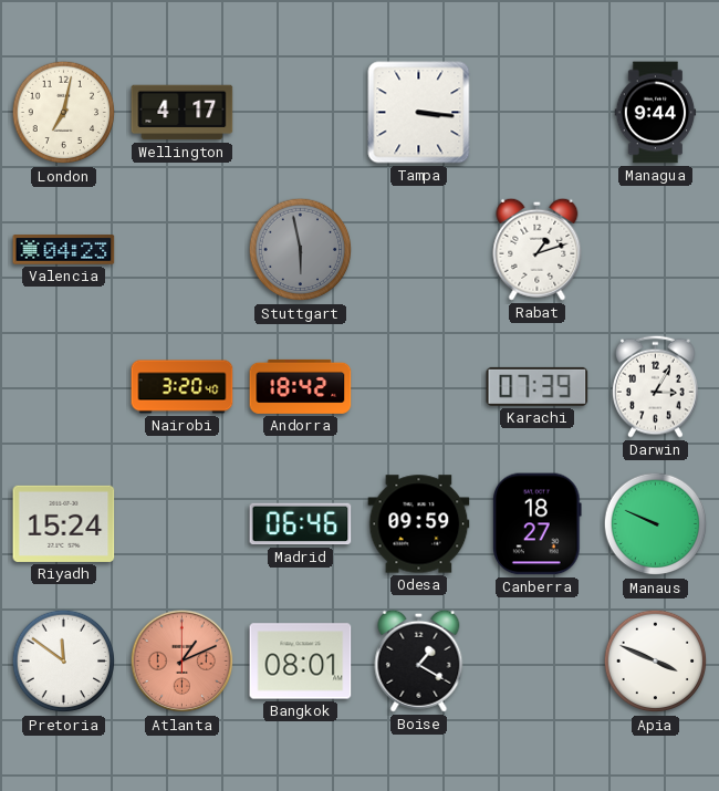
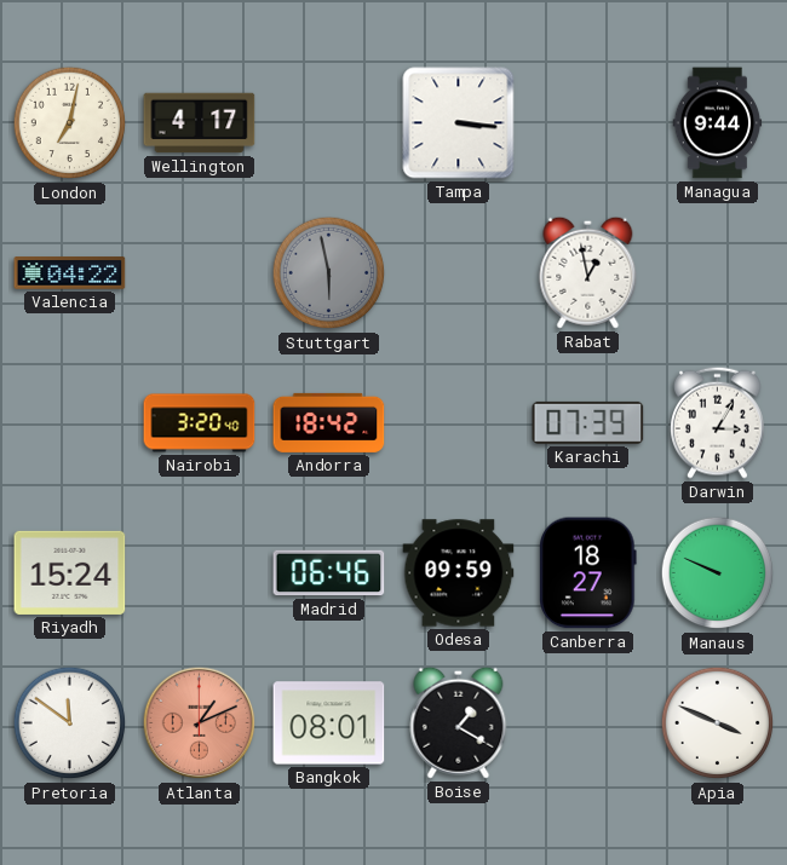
Valencia: 04:23 -> 04:22 (70, 273)
Rabat: 1:12 -> 12:58 (588, 272)
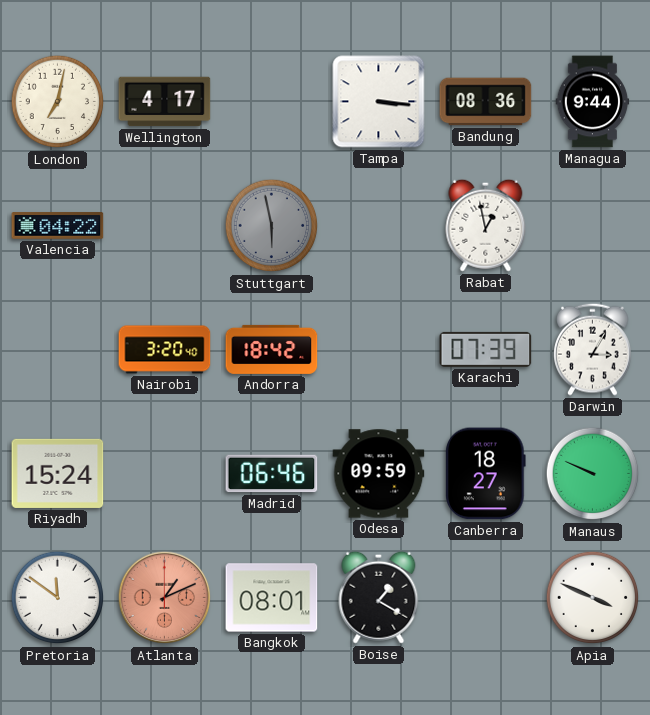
Bandung: none -> 08:36 (486, 102)
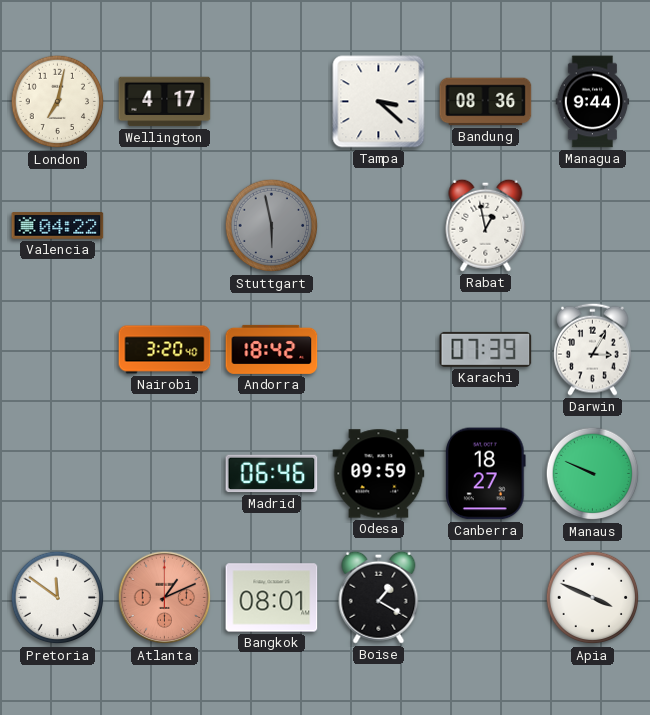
Tampa: 3:16 -> 3:22 (379, 102)
Riyadh: 15:24 -> none (58, 473)
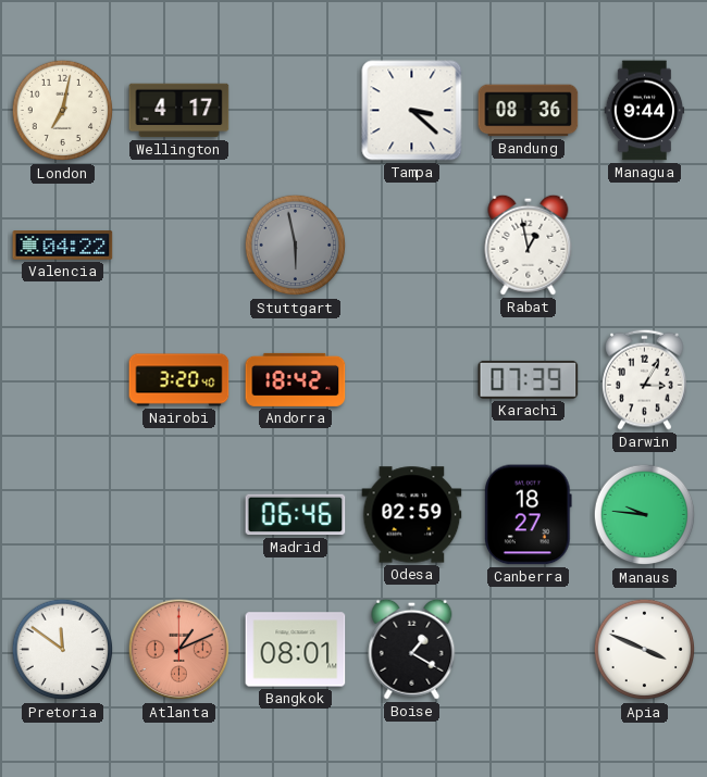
Odesa: 09:59 -> 02:59 (412, 515)
Manaus: 9:49 -> 9:46 (645, 515)
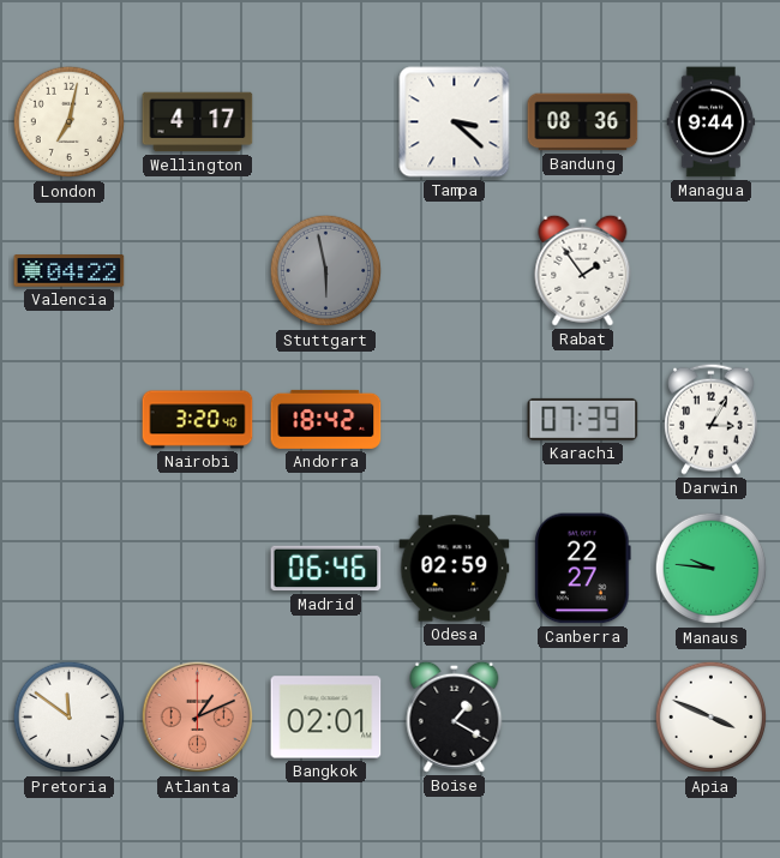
Rabat: 12:58 -> 1:54 (583, 270)
Canberra: 18:27 -> 22:27 (583, 569)
Bangkok: 08:01 -> 02:01 (326, 718)
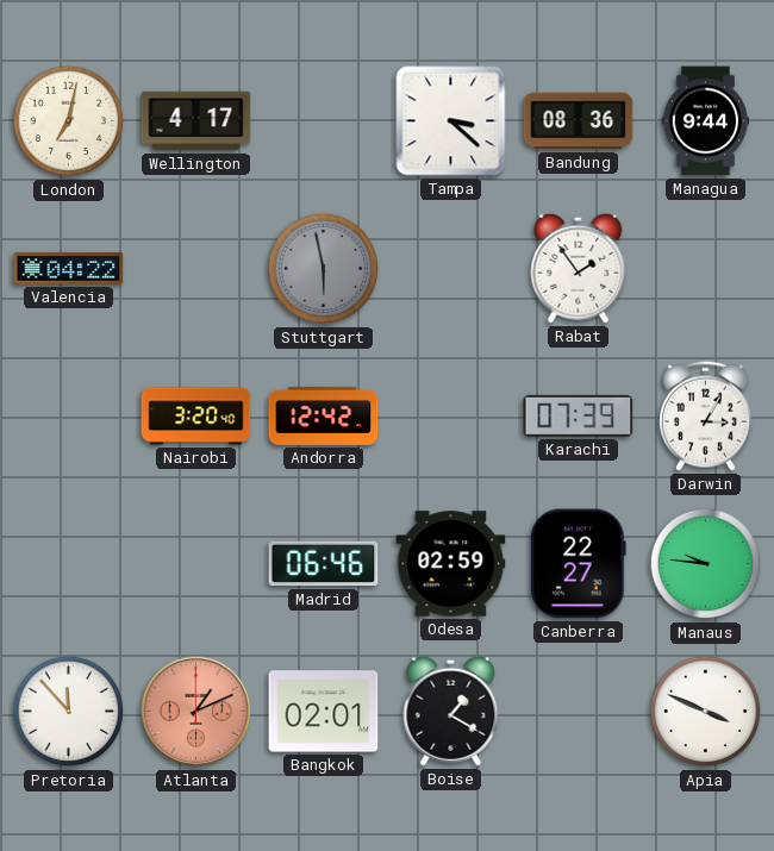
Andorra: 18:42 -> 12:42 (324, 415)
Pretoria: 11:51 -> 11:53 (69, 712)
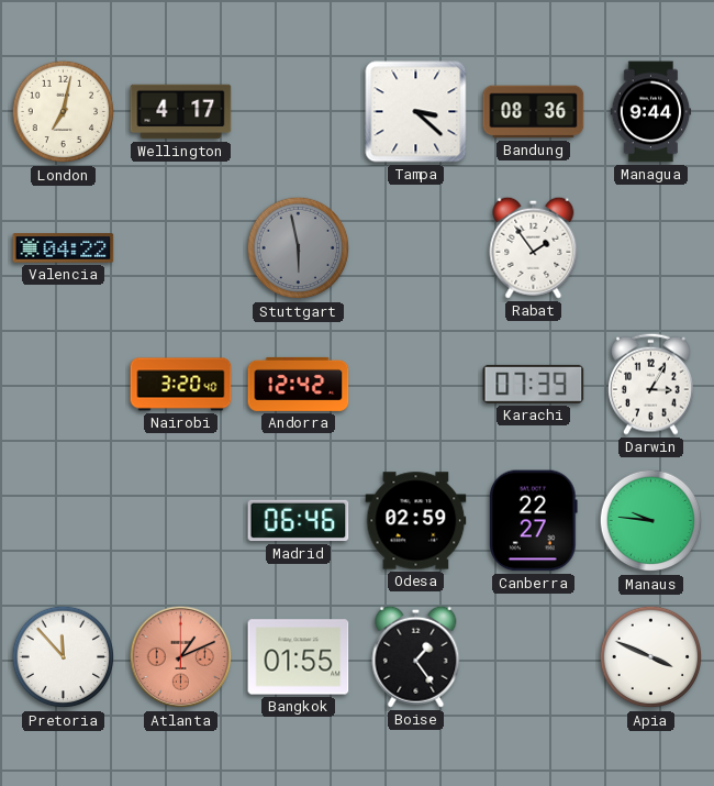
Bangkok: 02:01 -> 01:55 (299, 657)
Boise: 1:20 -> 1:24 (416, 656)
